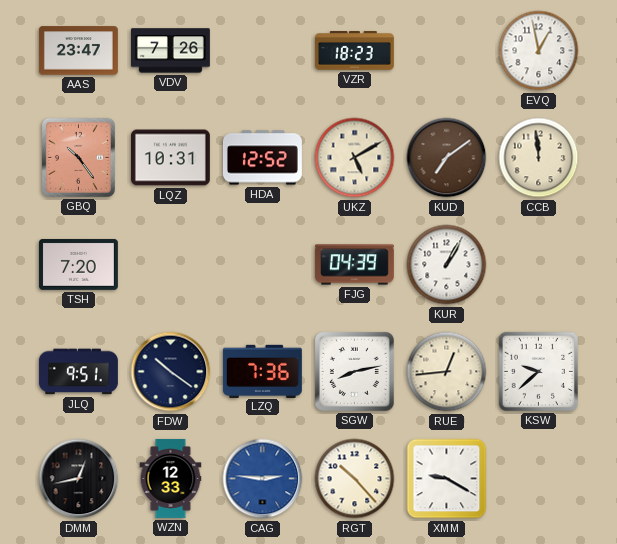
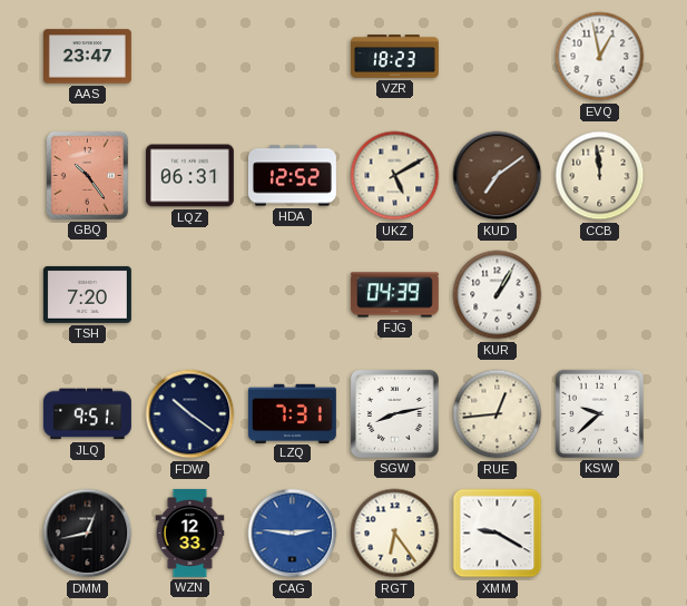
VDV: 7:26 -> none (170, 51)
LQZ: 10:31 -> 06:31 (189, 176)
LZQ: 7:36 -> 7:31 (292, 413)
RGT: 10:23 -> 6:24 (395, 534)
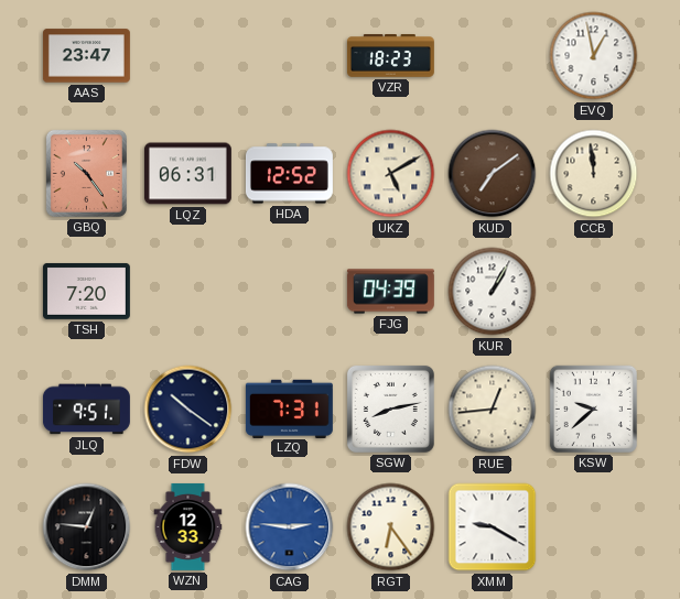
DMM: 12:43 -> 12:46 (87, 527)
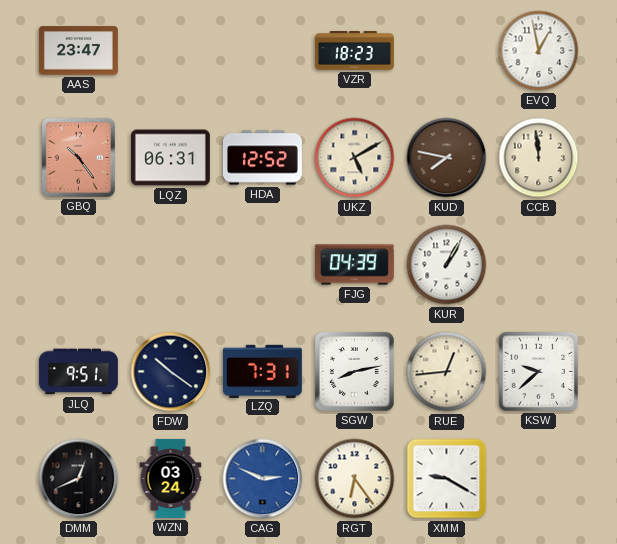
KUD: 7:09 -> 7:47 (447, 158)
TSH: 7:20 -> none (86, 291)
DMM: 12:46 -> 12:41 (79, 479)
WZN: 12:33 -> 03:24 (171, 479)
CAG: 2:46 -> 2:49 (263, 479)
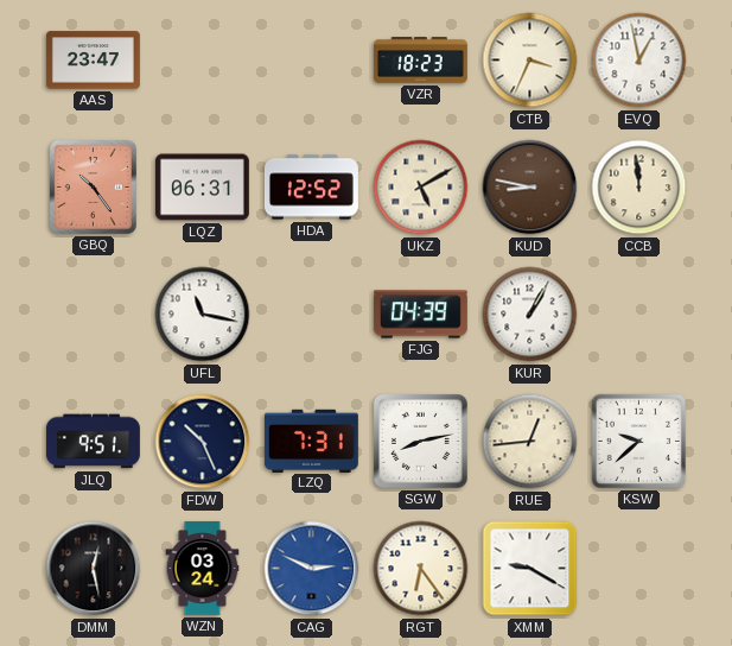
CTB: none -> 3:34 (530, 61)
KUD: 7:47 -> 8:47 (530, 188)
UFL: none -> 11:17 (203, 315)
FDW: 10:21 -> 10:26 (203, 442)
DMM: 12:41 -> 12:28 (94, 569)
